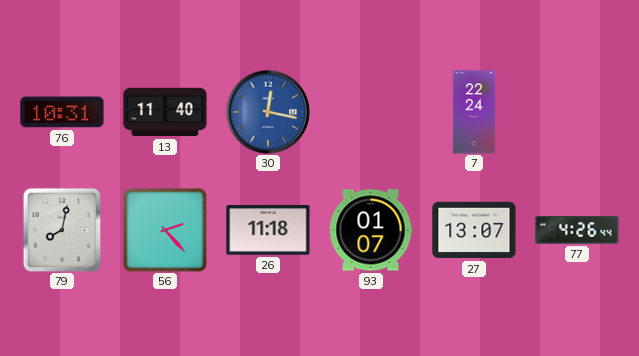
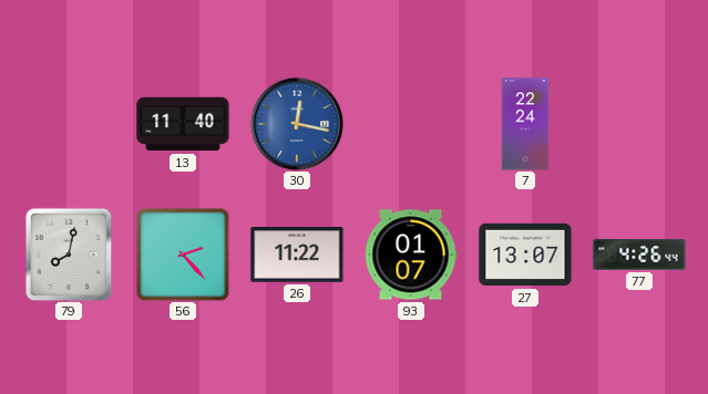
76: 10:31 -> none (62, 112)
26: 11:18 -> 11:22 (297, 256)
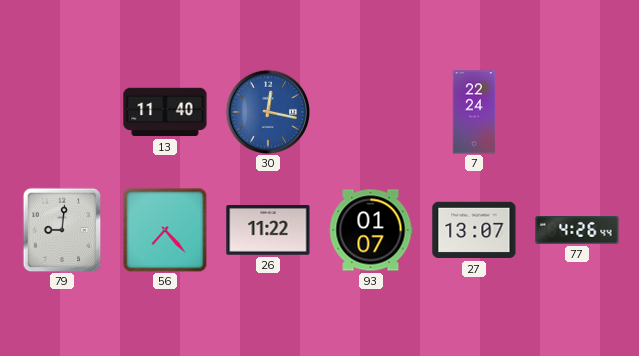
79: 8:02 -> 9:01 (62, 230)
56: 2:23 -> 7:23 (165, 230)
